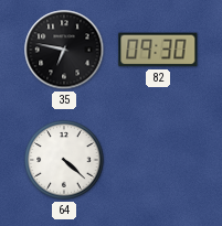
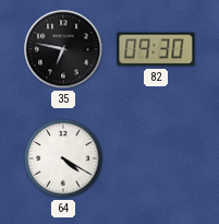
64: 4:22 -> 4:20 (63, 158)
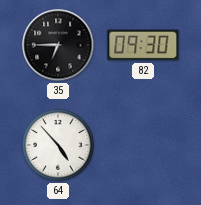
35: 6:47 -> 6:45 (58, 45)
64: 4:20 -> 4:53 (58, 145)
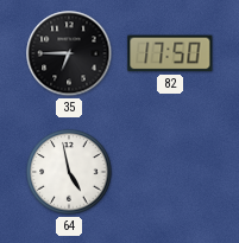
82: 09:30 -> 17:50 (170, 53)
64: 4:53 -> 4:58 (69, 172)
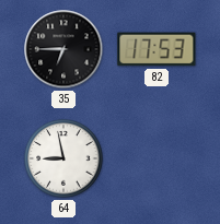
82: 17:50 -> 17:53 (157, 49)
64: 4:58 -> 8:58 (63, 158)
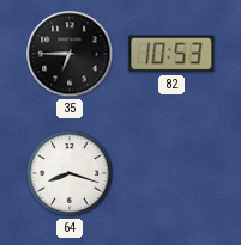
82: 17:53 -> 10:53 (171, 54)
64: 8:58 -> 8:18 (70, 173)
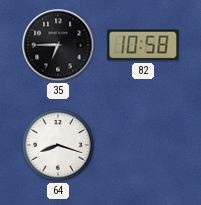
82: 10:53 -> 10:58 (143, 45)
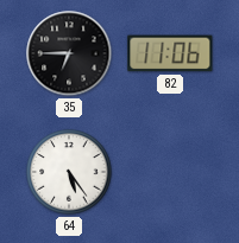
82: 10:58 -> 11:06 (170, 53)
64: 8:18 -> 5:24 (69, 172)
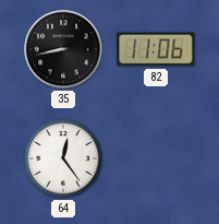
35: 6:45 -> 8:43 (63, 49)
64: 5:24 -> 12:24 (63, 158)
